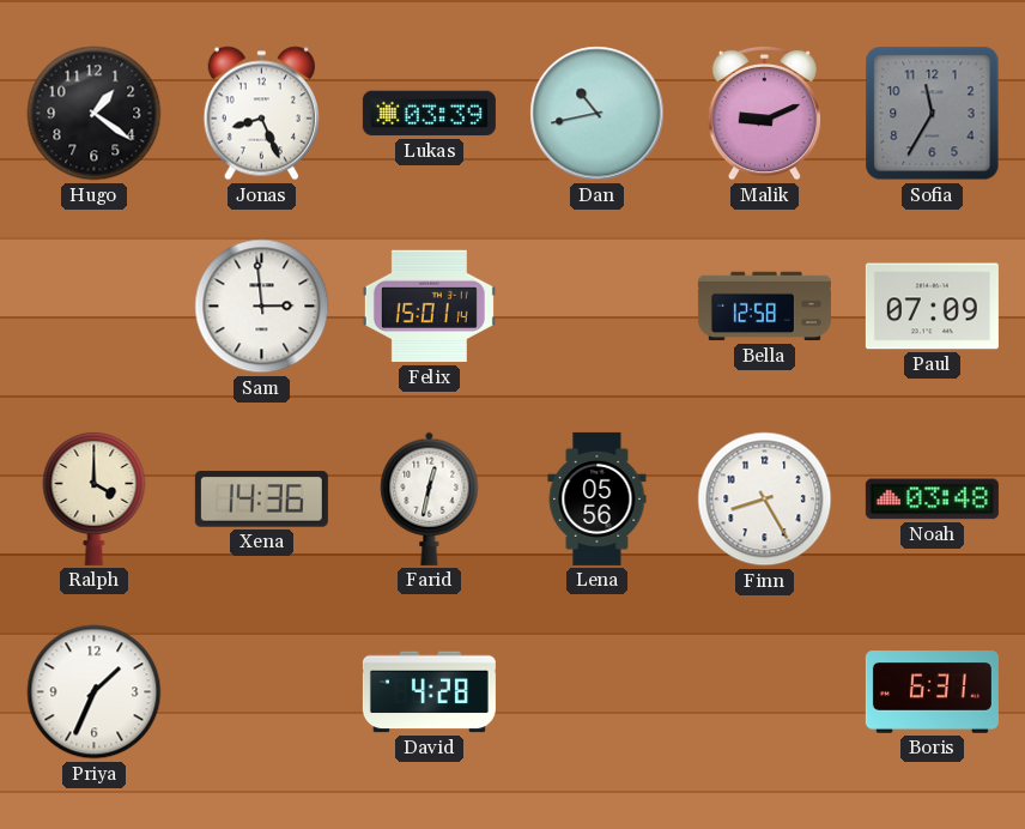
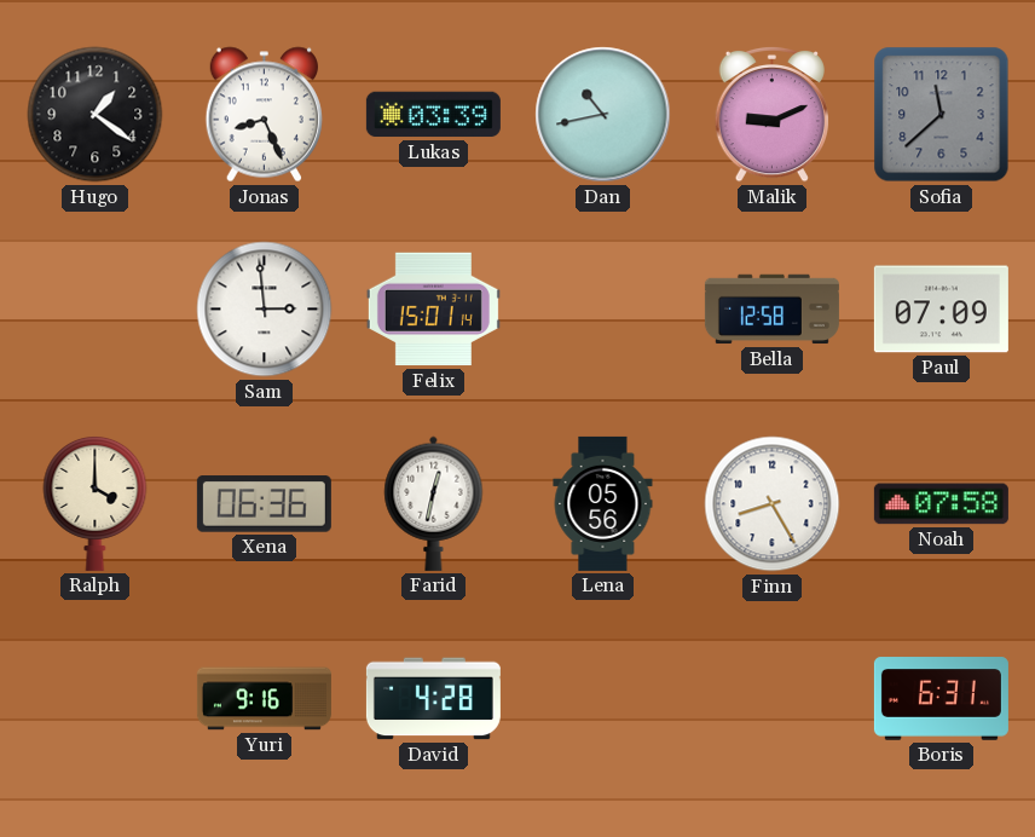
Sofia: 11:35 -> 11:38 (942, 115)
Xena: 14:36 -> 06:36 (264, 504)
Noah: 03:48 -> 07:58 (941, 504)
Priya: 1:34 -> none (95, 692)
Yuri: none -> 9:16 (264, 699)
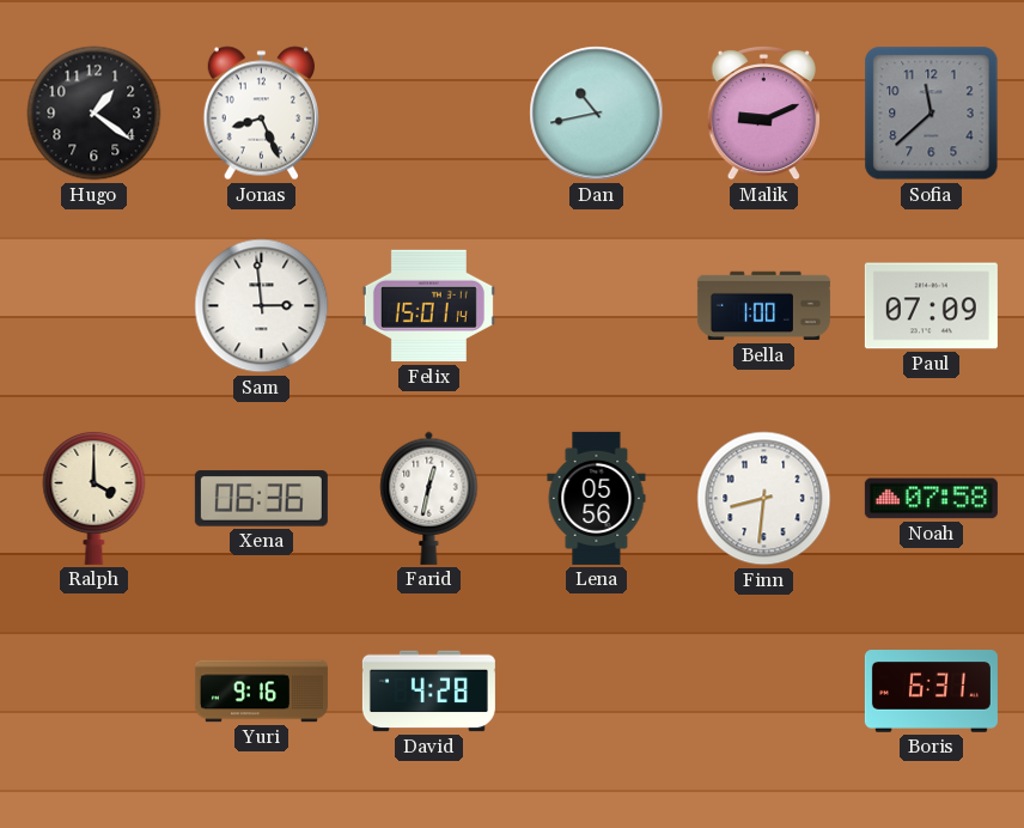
Lukas: 03:39 -> none (433, 115)
Bella: 12:58 -> 1:00 (763, 306)
Finn: 8:25 -> 8:31 (764, 499)
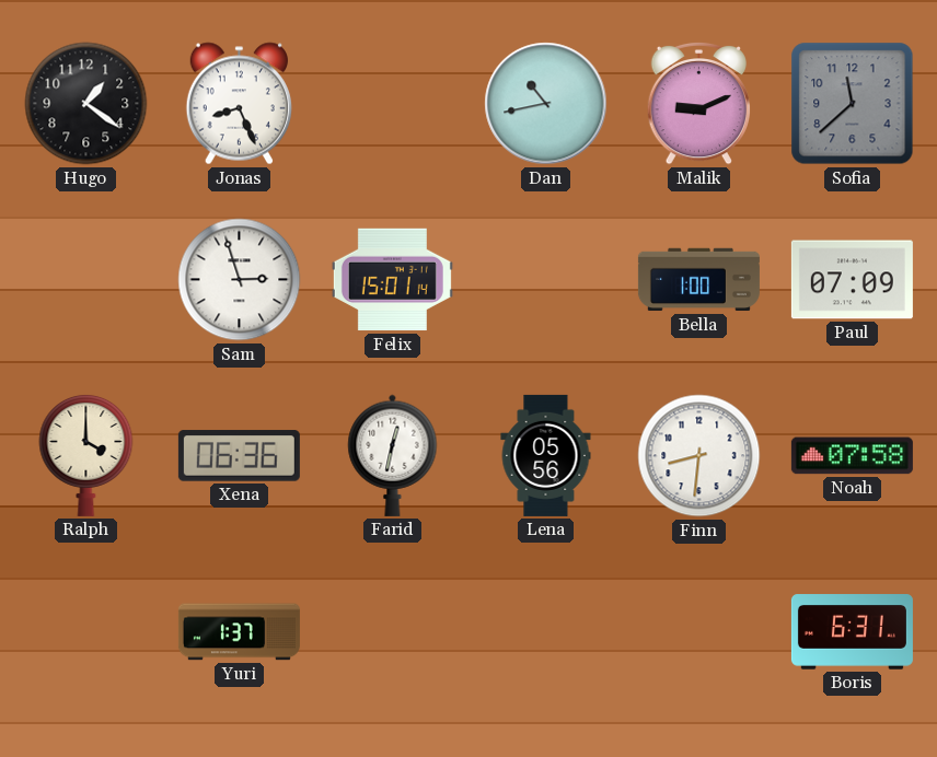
Sam: 2:59 -> 2:57 (240, 280)
Yuri: 9:16 -> 1:37 (239, 632)
David: 4:28 -> none (428, 692)
